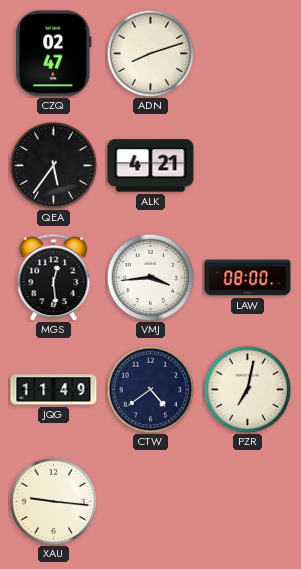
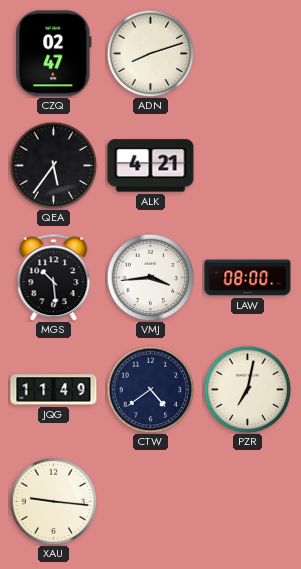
MGS: 12:29 -> 10:29 (54, 277)
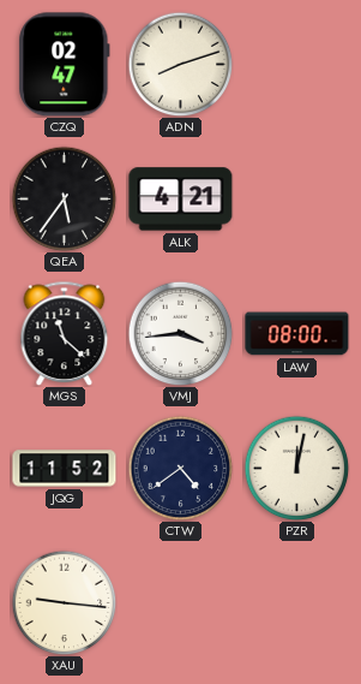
MGS: 10:29 -> 11:22 (65, 333)
JQG: 11:49 -> 11:52 (65, 469)
PZR: 7:02 -> 12:02 (296, 468)
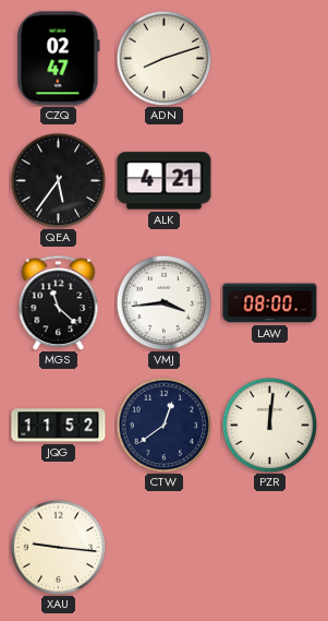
CTW: 4:39 -> 12:39 (163, 425)
PZR: 12:02 -> 12:01 (269, 425)
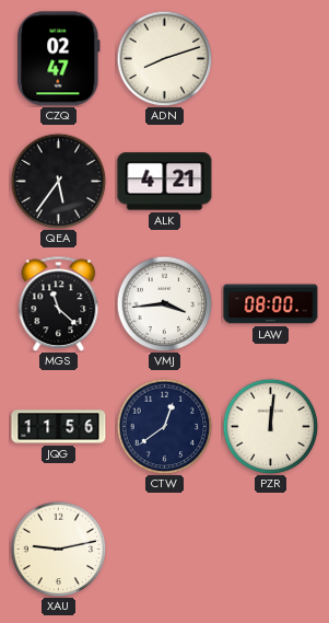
JQG: 11:52 -> 11:56 (59, 427)
XAU: 9:16 -> 9:13 (58, 549)
